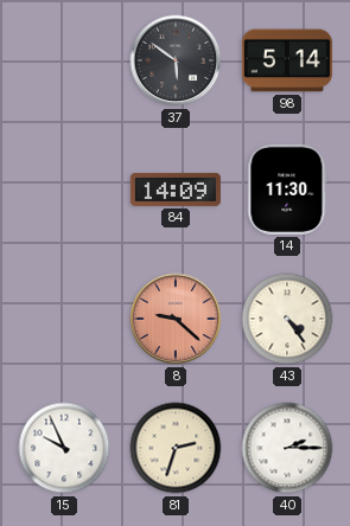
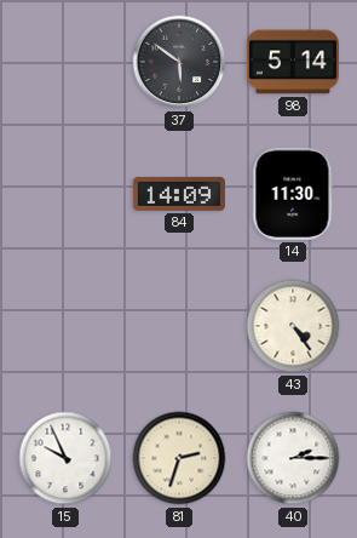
8: 9:22 -> none (176, 319)
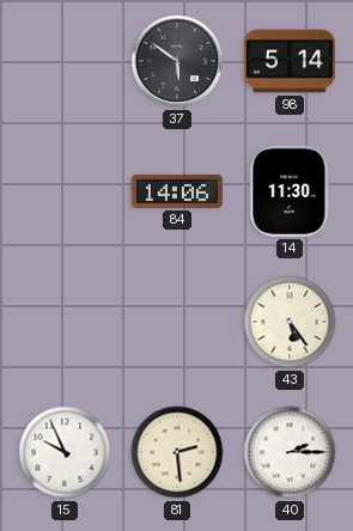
84: 14:09 -> 14:06 (177, 191)
43: 4:24 -> 5:24 (290, 322)
81: 2:33 -> 2:29 (177, 452)
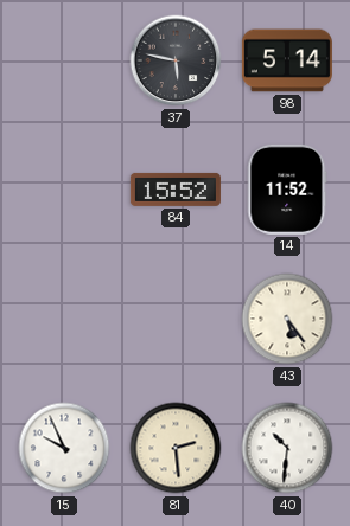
37: 5:51 -> 5:47 (176, 60)
84: 14:06 -> 15:52 (176, 190)
14: 11:30 -> 11:52 (287, 190)
40: 2:15 -> 10:31 (287, 448)
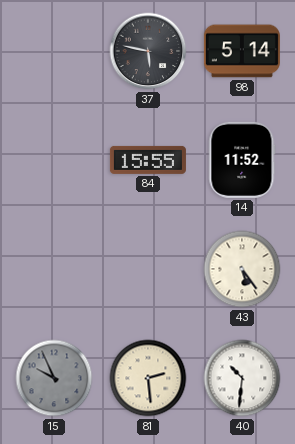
84: 15:52 -> 15:55 (148, 160)
15 dial: white -> grey (54, 378)
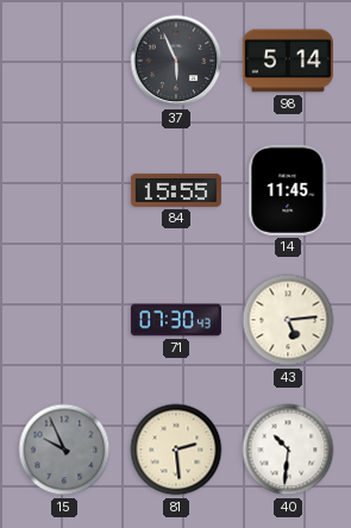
37: 5:47 -> 5:56 (176, 61)
14: 11:52 -> 11:45 (288, 190)
71: none -> 07:30 (176, 320)
43: 5:24 -> 5:14 (288, 320)
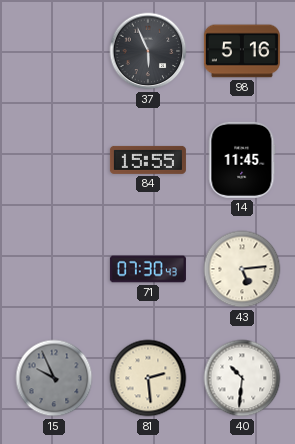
98: 5:14 -> 5:16 (242, 51)
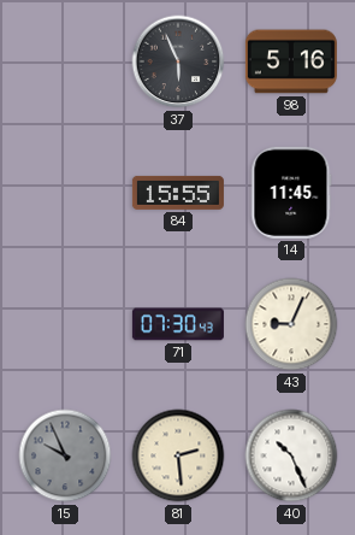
43: 5:14 -> 9:04 (291, 324)
40: 10:31 -> 10:26 (291, 455)
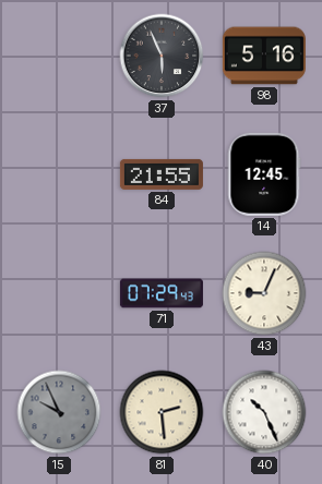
84: 15:55 -> 21:55 (162, 174)
14: 11:45 -> 12:45 (264, 174)
71: 07:30 -> 07:29 (162, 293)
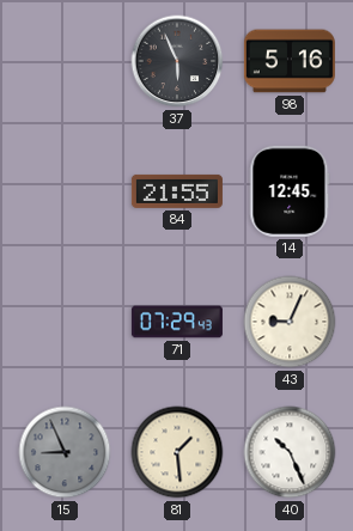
15: 9:56 -> 8:56 (65, 452)
81: 2:29 -> 1:29 (177, 452)
